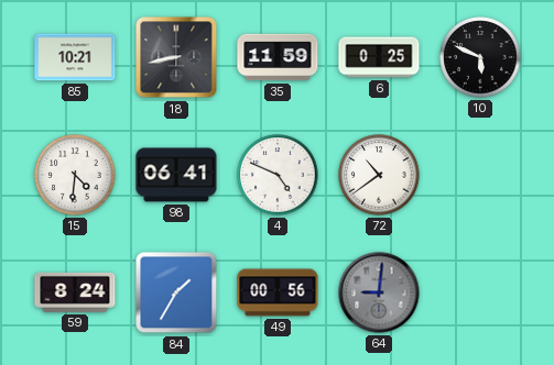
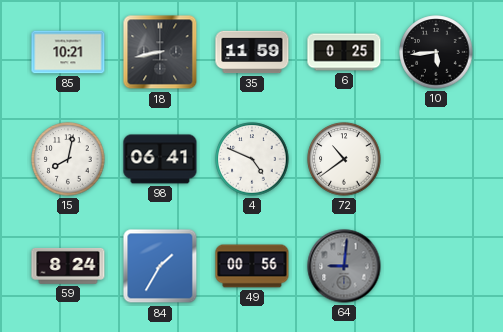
10: 5:49 -> 5:44 (436, 52)
15: 4:31 -> 8:02 (68, 159)
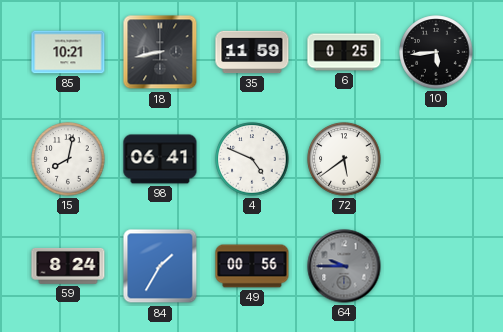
72: 10:39 -> 5:39 (344, 159)
64: 9:01 -> 9:45 (344, 266)
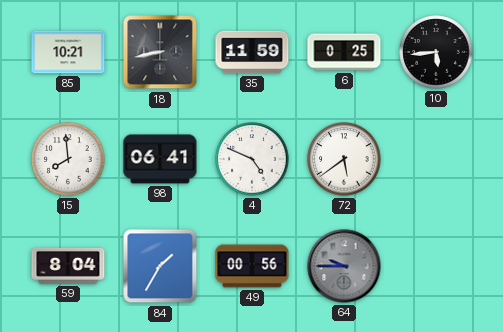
15: 8:02 -> 7:59 (68, 159)
59: 8:24 -> 8:04 (68, 266)
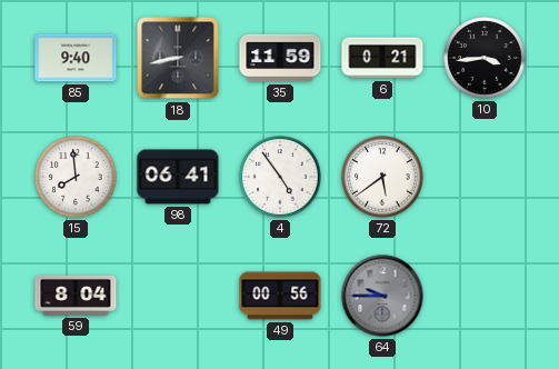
85: 10:21 -> 9:40 (76, 58)
6: 0:25 -> 0:21 (382, 58)
10: 5:44 -> 3:44 (485, 58)
4: 4:49 -> 4:54 (280, 177)
84: 1:35 -> none (160, 266)
